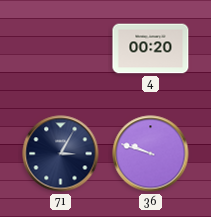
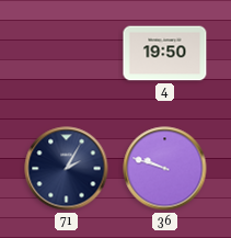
4: 00:20 -> 19:50 (165, 54)
71: 3:05 -> 2:05 (67, 169)
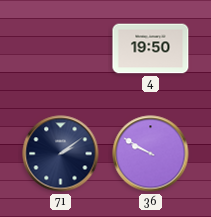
71: 2:05 -> 2:09 (61, 154)
36: 9:48 -> 9:50 (151, 154)
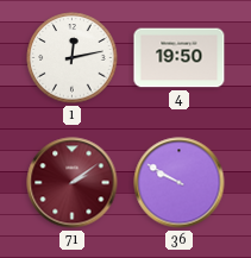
1: none -> 12:13 (73, 58)
71 dial: navy -> burgundy (73, 183)
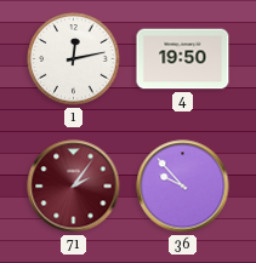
71: 2:09 -> 2:06 (74, 187)
36: 9:50 -> 9:53 (183, 187)
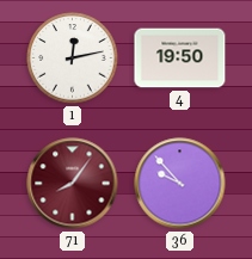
71: 2:06 -> 8:06 (73, 184)
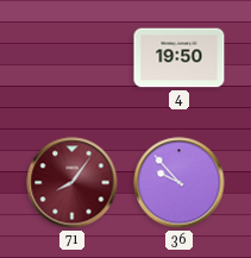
1: 12:13 -> none (73, 58)
